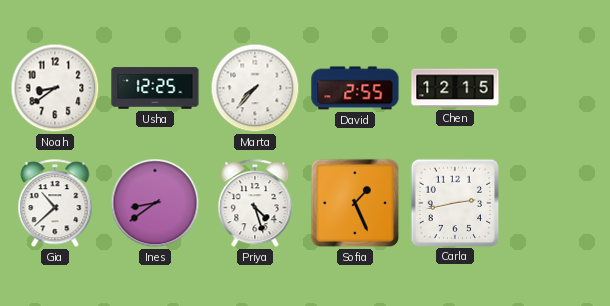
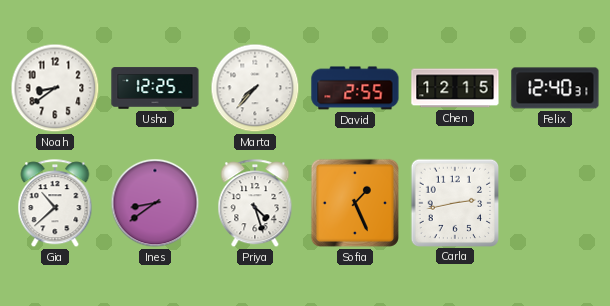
Felix: none -> 12:40 (555, 88)
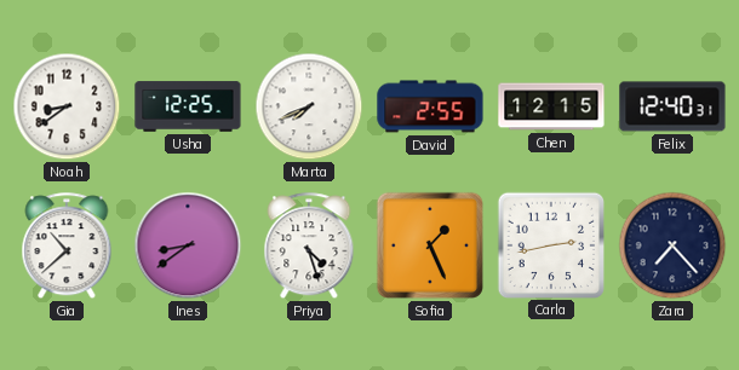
Marta: 7:37 -> 7:41 (309, 106)
Zara: none -> 7:23 (672, 245)
